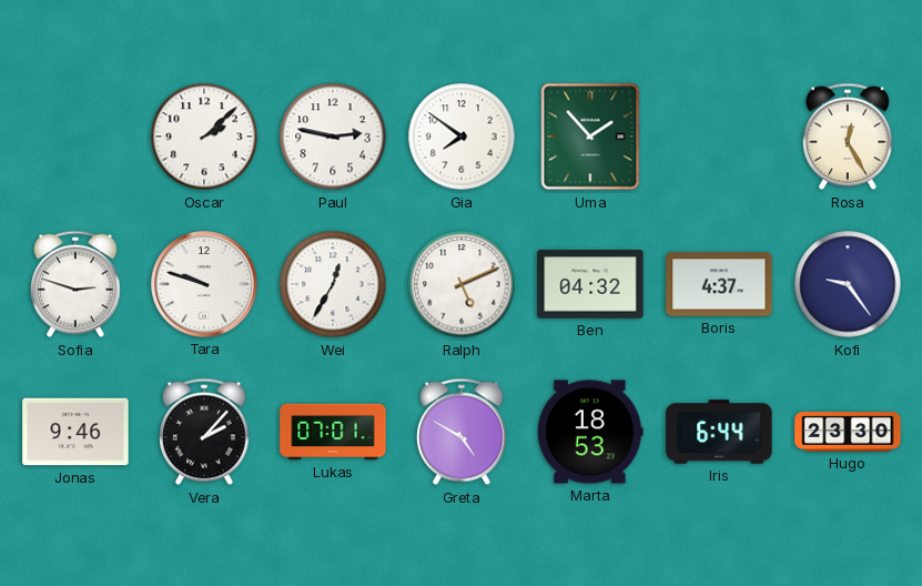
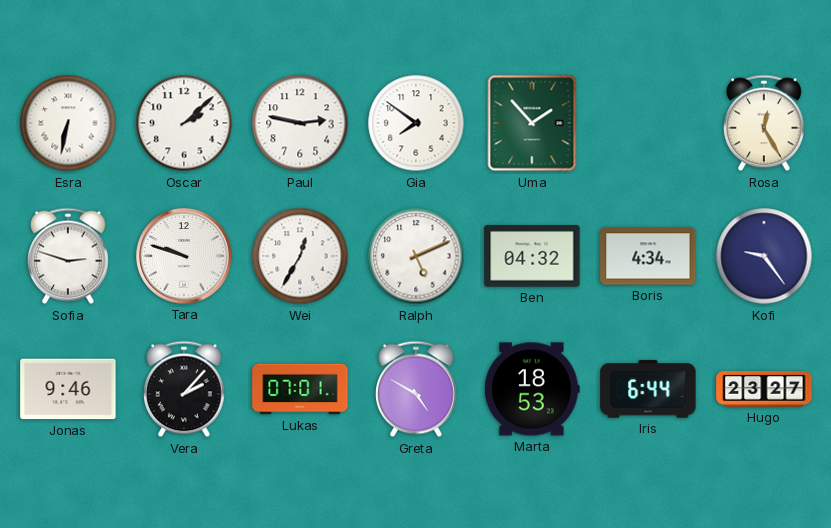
Esra: none -> 6:32 (68, 123)
Boris: 4:37 -> 4:34 (648, 256)
Hugo: 23:30 -> 23:27 (764, 389)
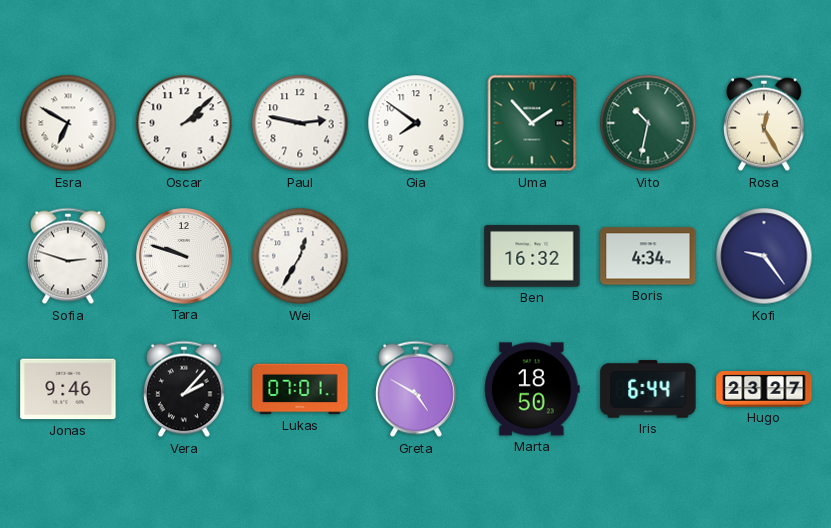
Esra: 6:32 -> 6:50 (68, 123)
Vito: none -> 10:32 (648, 123)
Ralph: 5:11 -> none (416, 256)
Ben: 04:32 -> 16:32 (532, 256)
Marta: 18:53 -> 18:50 (532, 389)
